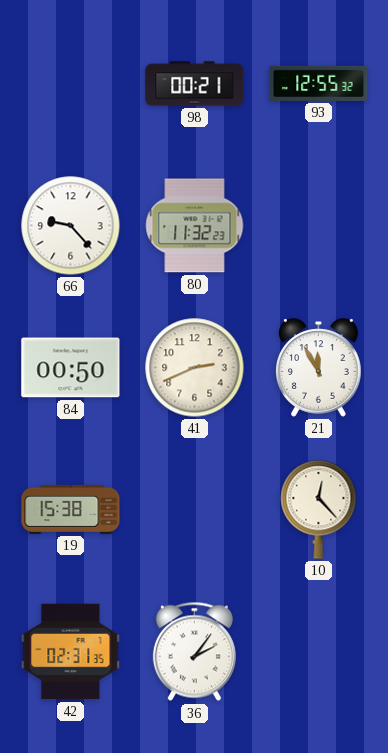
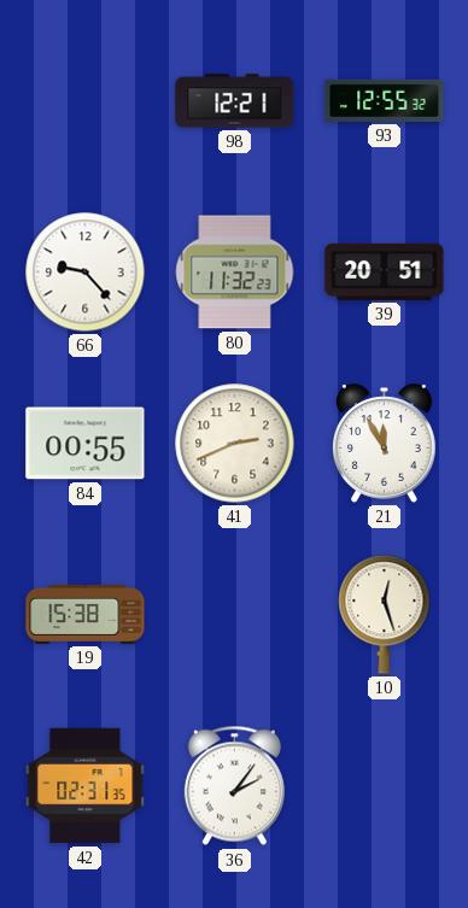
98: 00:21 -> 12:21 (235, 101)
39: none -> 20:51 (385, 271)
84: 00:50 -> 00:55 (86, 444)
10: 12:23 -> 12:27 (385, 615)
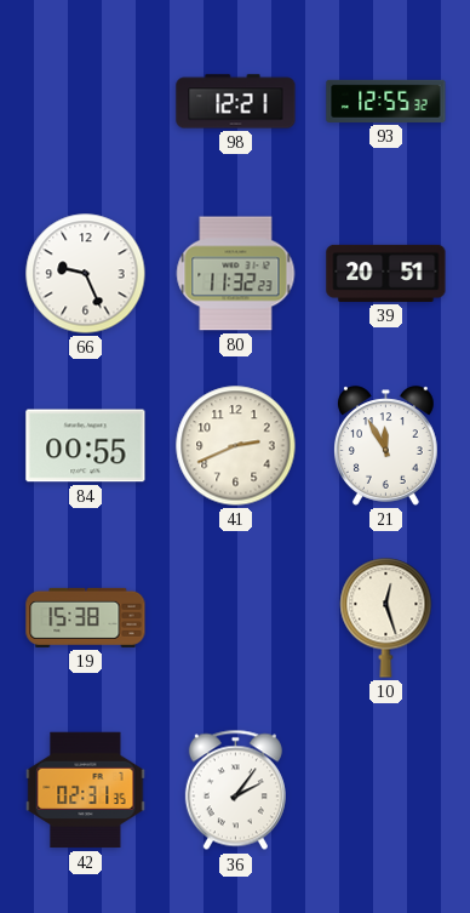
66: 9:23 -> 9:26 (86, 274)
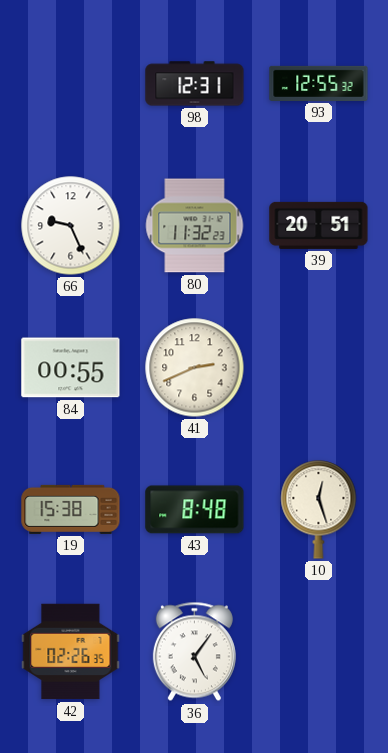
98: 12:21 -> 12:31 (195, 84)
21: 11:55 -> none (386, 446)
43: none -> 8:48 (195, 510)
42: 02:31 -> 02:26 (71, 652)
36: 2:06 -> 5:06 (194, 652)
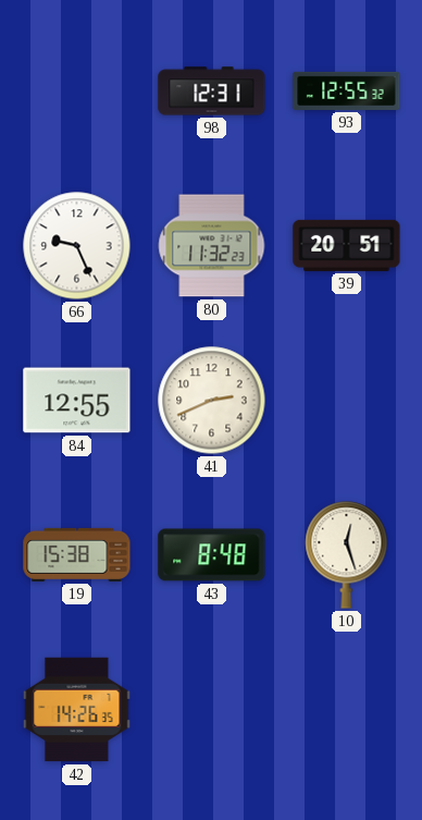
84: 00:55 -> 12:55 (77, 401)
42: 02:26 -> 14:26 (77, 710)
36: 5:06 -> none (194, 652)
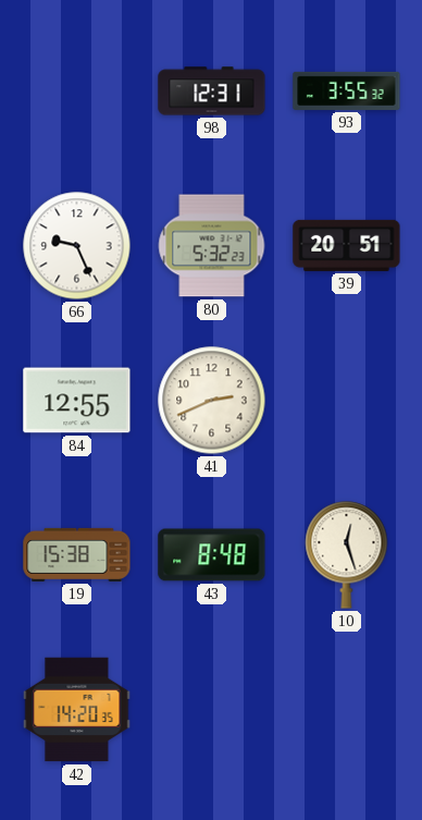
93: 12:55 -> 3:55 (347, 90)
80: 11:32 -> 5:32 (212, 246)
42: 14:26 -> 14:20 (77, 710)
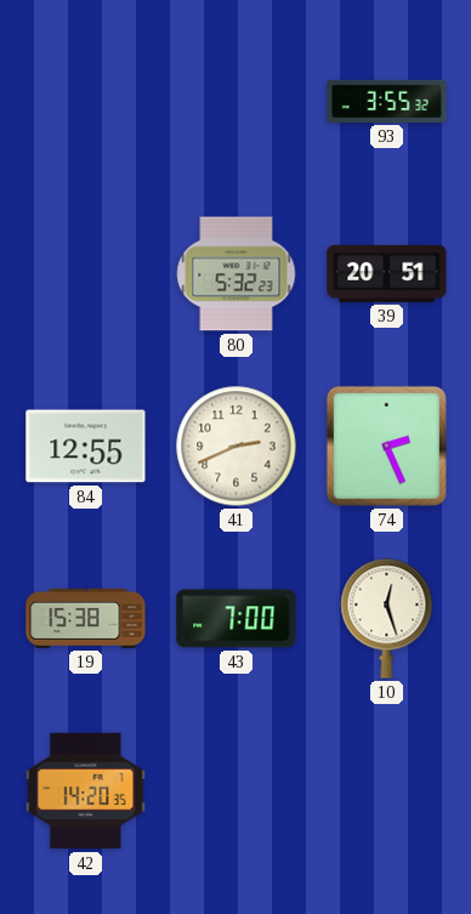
98: 12:31 -> none (212, 91)
66: 9:26 -> none (77, 246)
74: none -> 2:26 (386, 445)
43: 8:48 -> 7:00 (237, 619)
